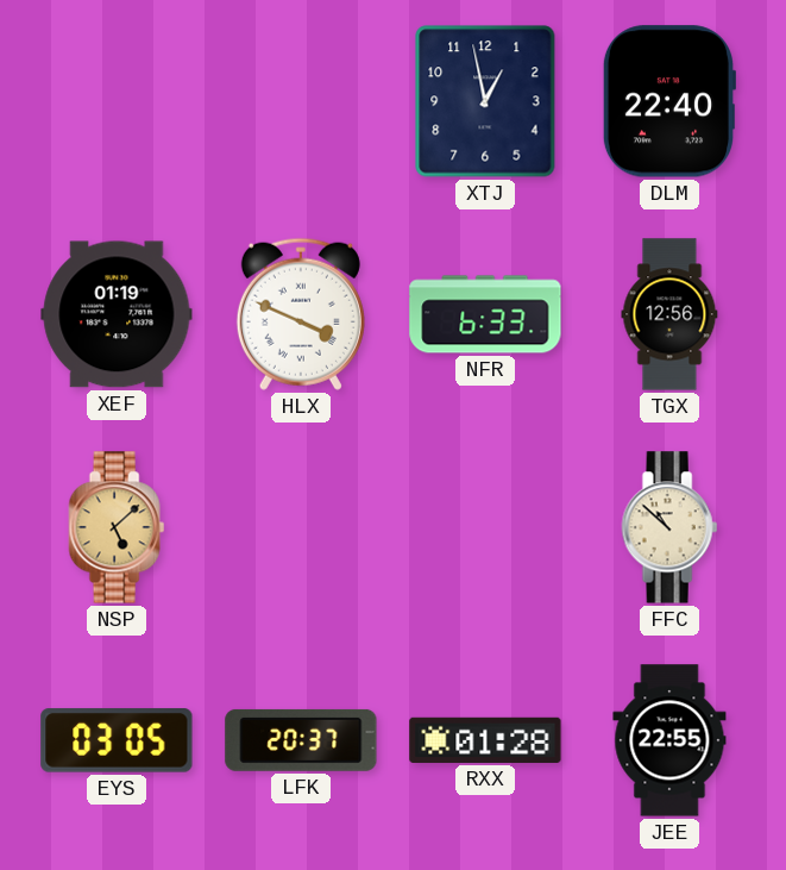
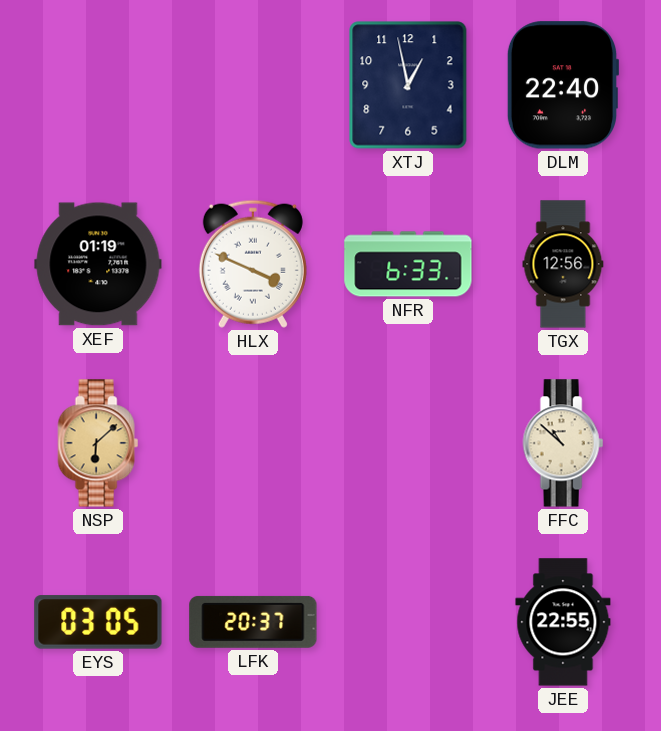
NSP: 5:08 -> 6:08 (98, 443)
RXX: 01:28 -> none (485, 740)
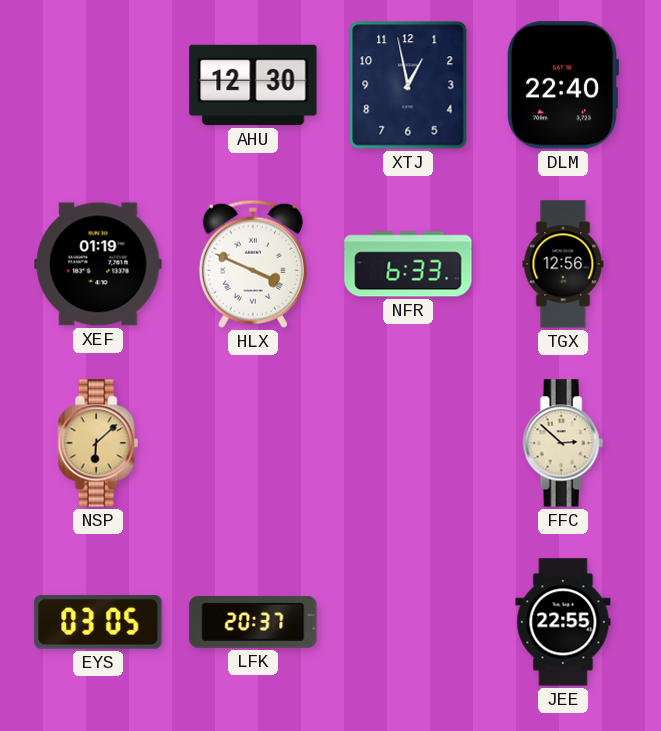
AHU: none -> 12:30 (253, 85)
FFC: 10:52 -> 2:52 (563, 443)
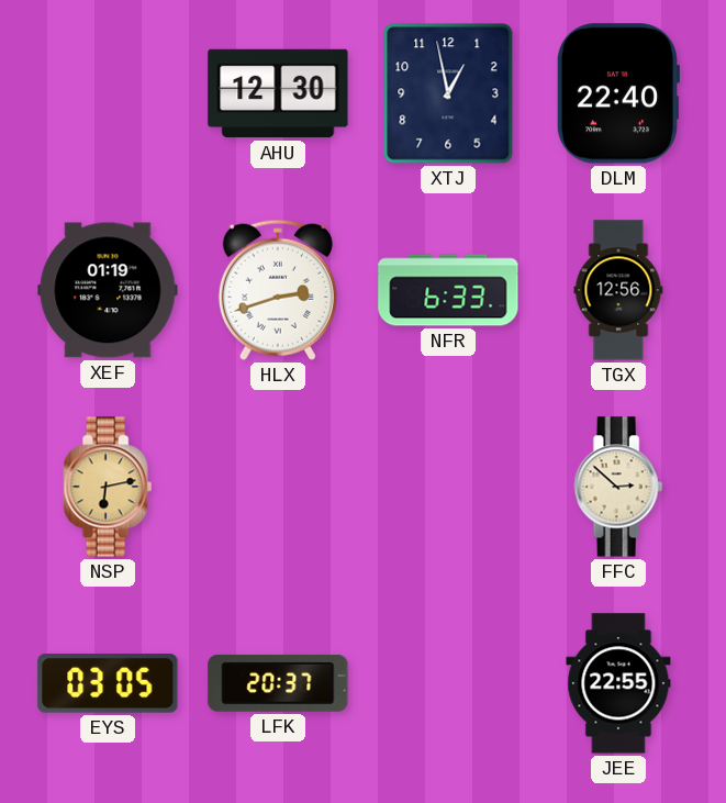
HLX: 3:49 -> 2:42 (278, 290)
NSP: 6:08 -> 6:13 (108, 487)
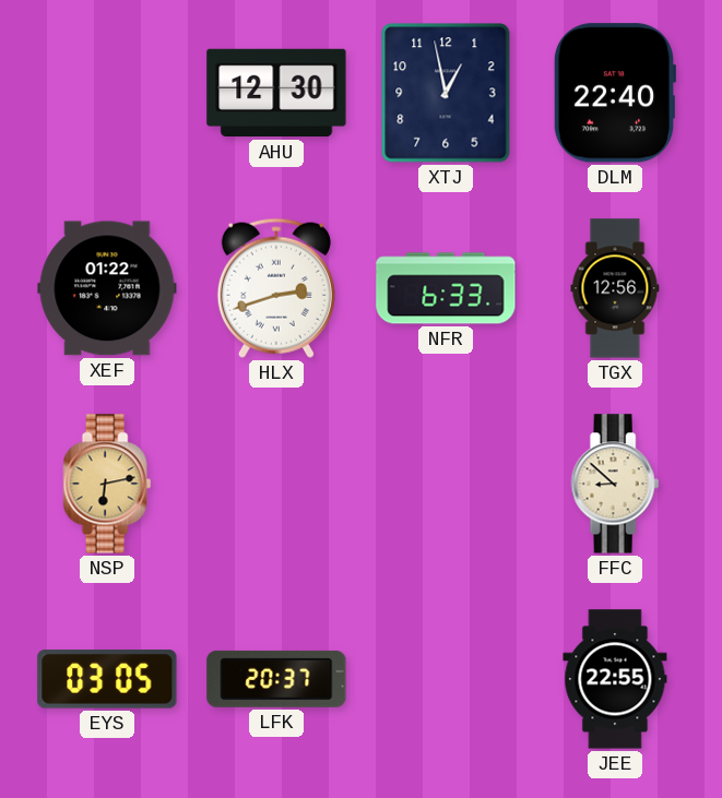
XEF: 01:19 -> 01:22 (107, 288)
FFC: 2:52 -> 8:52 (615, 484)
